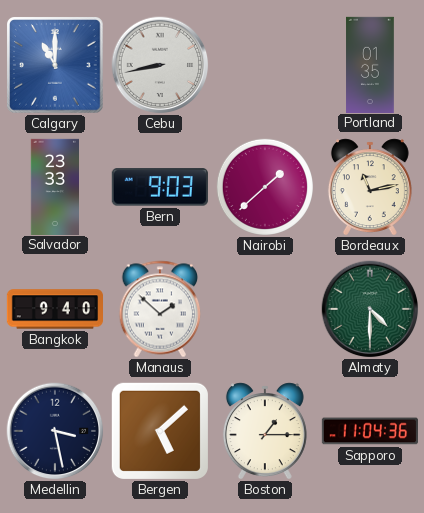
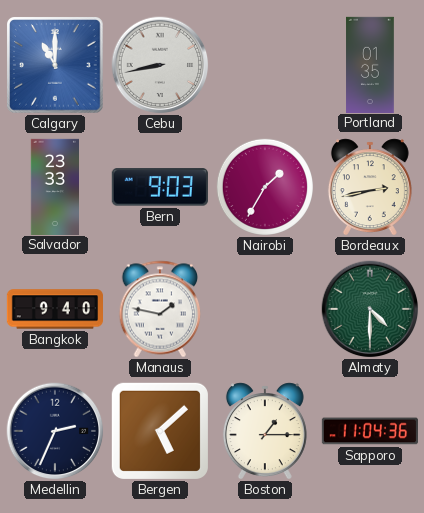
Nairobi: 1:38 -> 1:35 (265, 187)
Bordeaux: 11:13 -> 2:43 (370, 187)
Manaus: 1:52 -> 1:47 (160, 309)
Medellin: 3:28 -> 2:34 (55, 431)
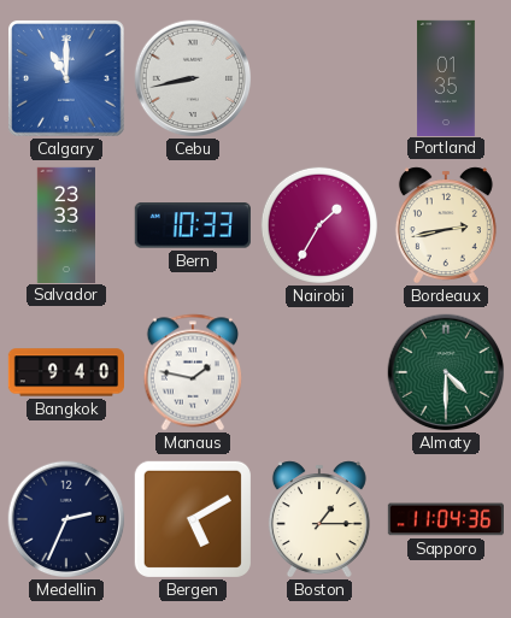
Bern: 9:03 -> 10:33 (193, 225)
Bergen: 5:08 -> 5:10 (193, 519)
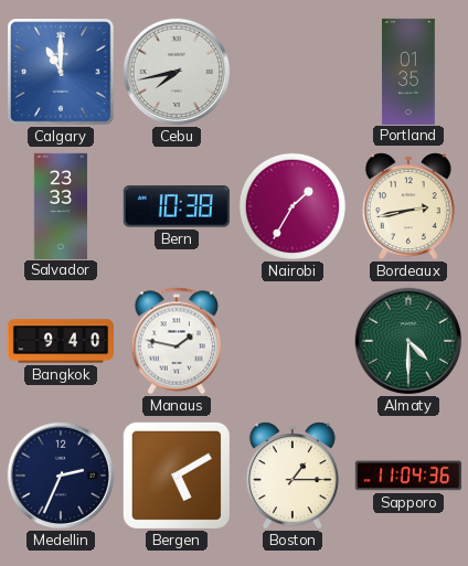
Cebu: 8:43 -> 7:43 (177, 72)
Bern: 10:33 -> 10:38 (177, 206)
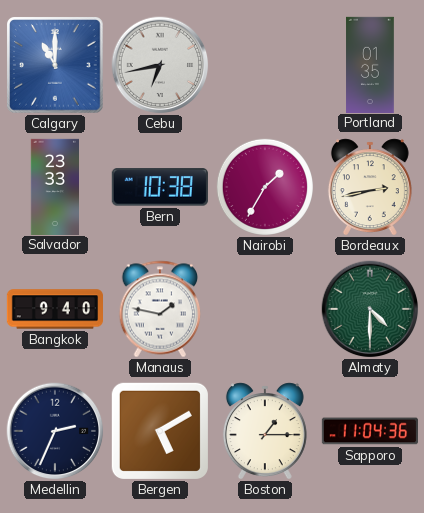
Cebu: 7:43 -> 6:43 (160, 65)
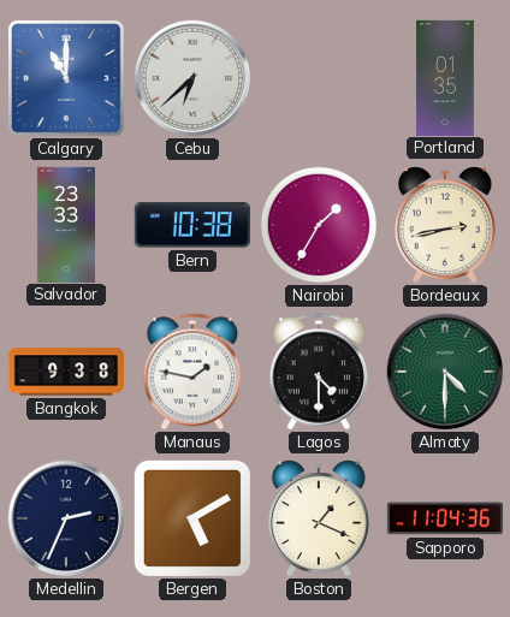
Cebu: 6:43 -> 6:38 (192, 78)
Bangkok: 9:40 -> 9:38 (65, 372)
Lagos: none -> 4:30 (319, 372)
Boston: 1:15 -> 1:19 (319, 518)
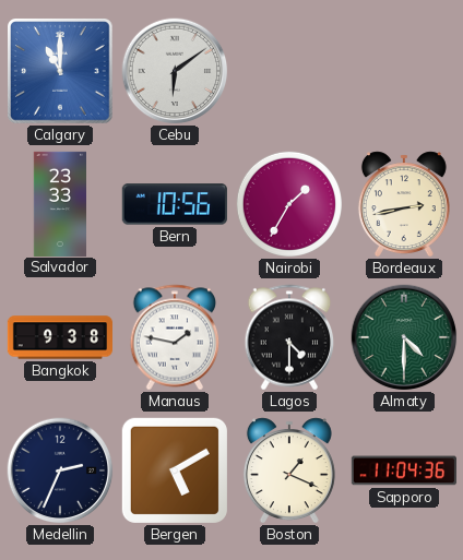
Cebu: 6:38 -> 6:09 (175, 71)
Portland: 01:35 -> none (445, 77)
Bern: 10:38 -> 10:56 (175, 204)
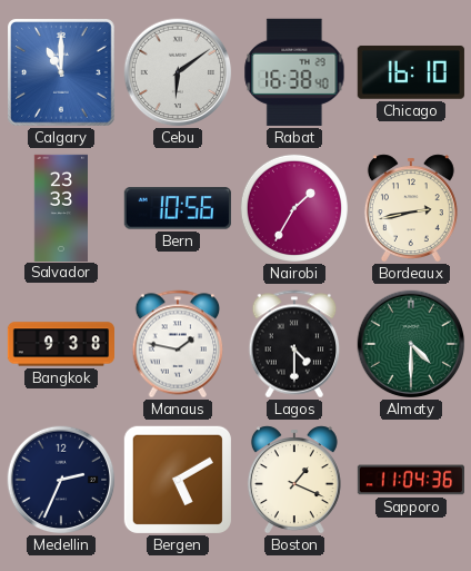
Rabat: none -> 16:38 (294, 72)
Chicago: none -> 16:10 (411, 72)
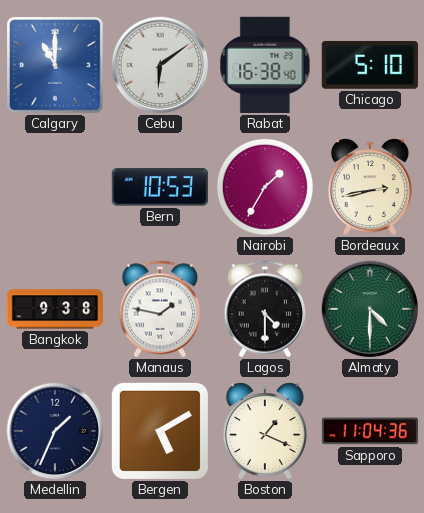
Chicago: 16:10 -> 5:10 (370, 65)
Salvador: 23:33 -> none (60, 207)
Bern: 10:56 -> 10:53 (160, 187)
Medellin: 2:34 -> 1:34 (55, 431)
